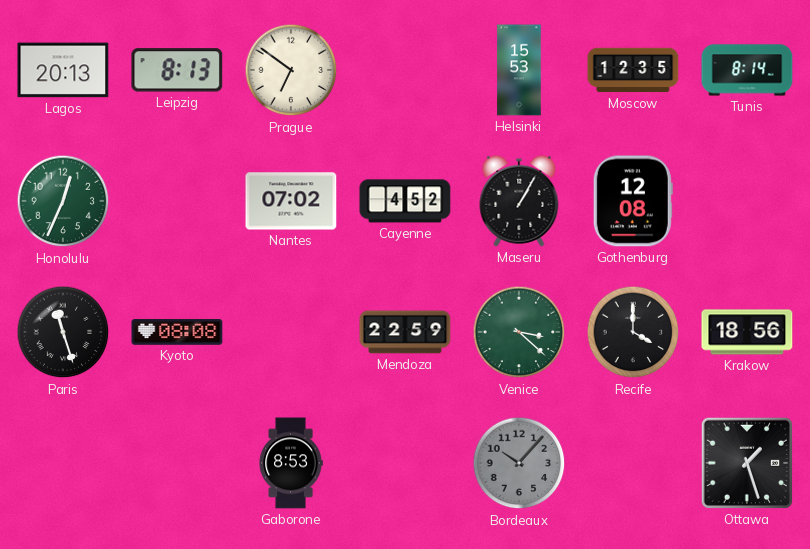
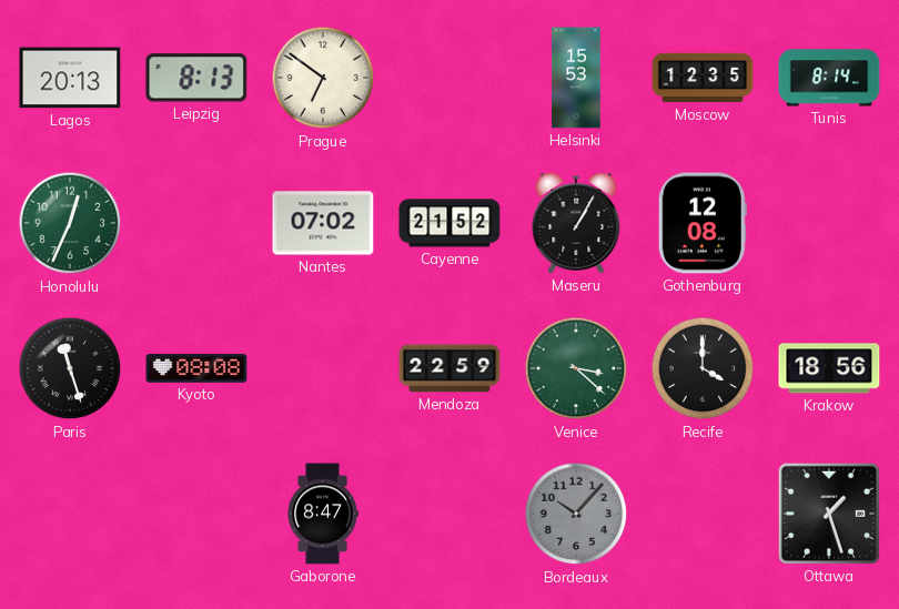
Cayenne: 4:52 -> 21:52 (449, 223)
Gaborone: 8:53 -> 8:47 (323, 514)
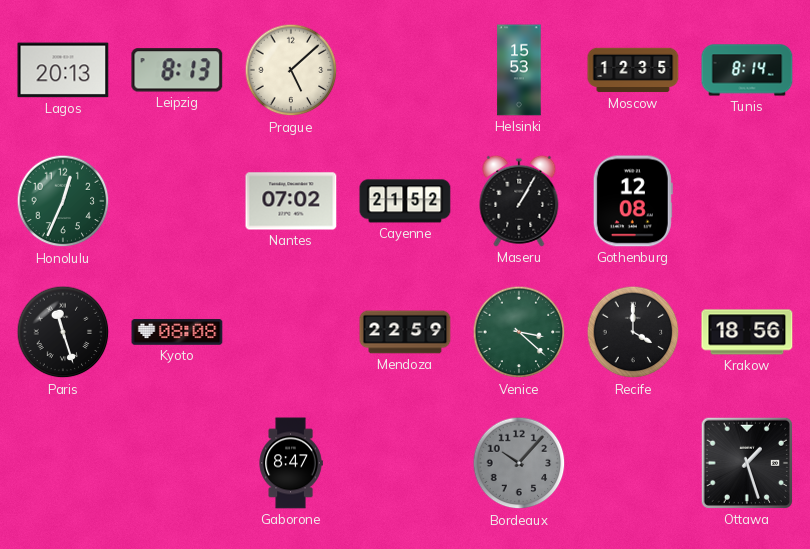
Prague: 6:51 -> 5:08 (291, 70)
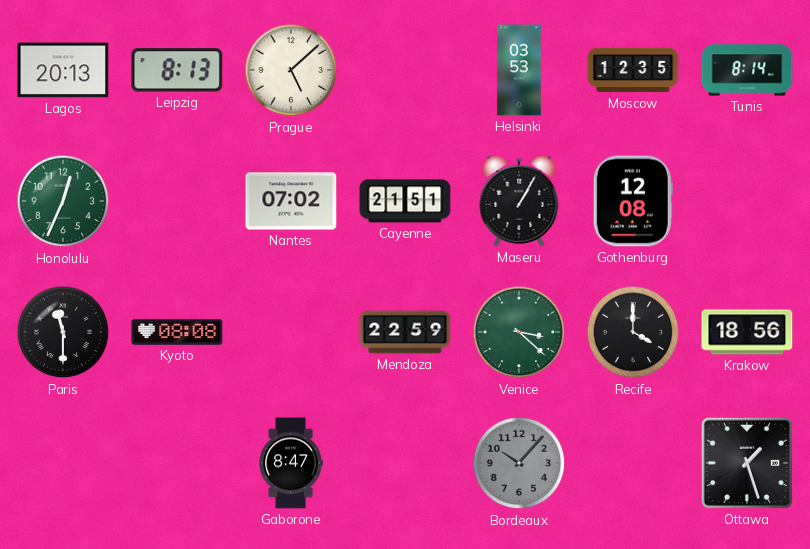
Helsinki: 15:53 -> 03:53 (519, 70)
Cayenne: 21:52 -> 21:51 (405, 201)
Paris: 11:27 -> 11:30 (63, 332)
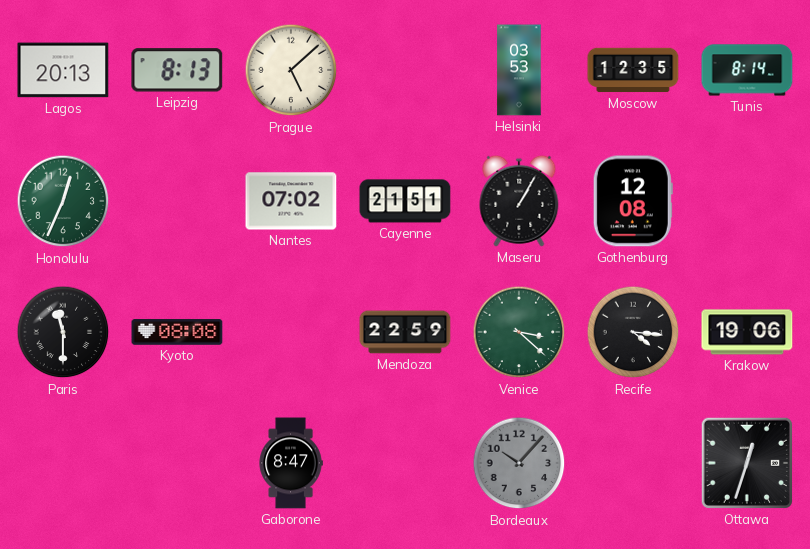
Recife: 4:00 -> 4:16 (633, 332)
Krakow: 18:56 -> 19:06 (747, 332)
Ottawa: 1:27 -> 12:33 (747, 463)
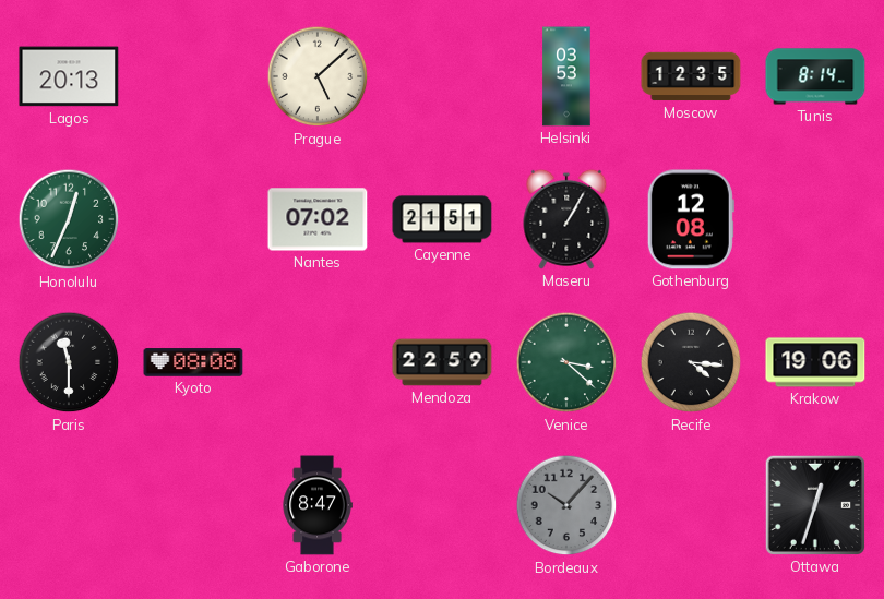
Leipzig: 8:13 -> none (177, 70)
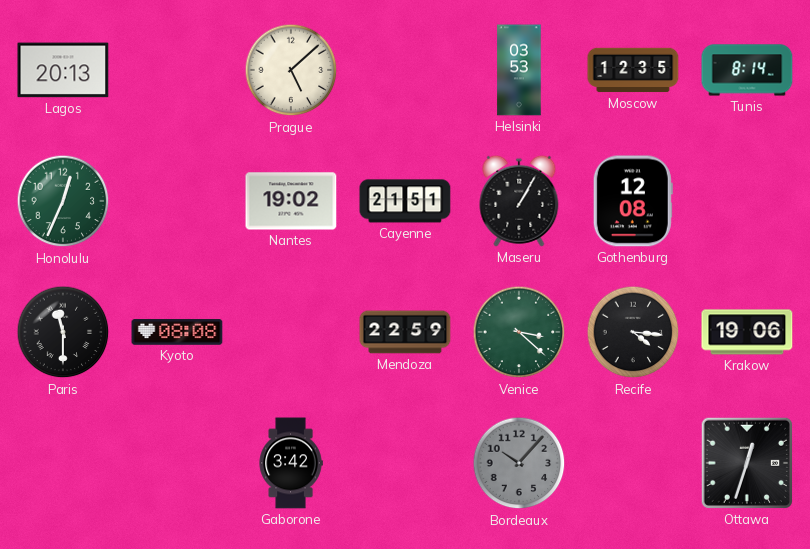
Nantes: 07:02 -> 19:02 (291, 201)
Gaborone: 8:47 -> 3:42 (291, 463)
